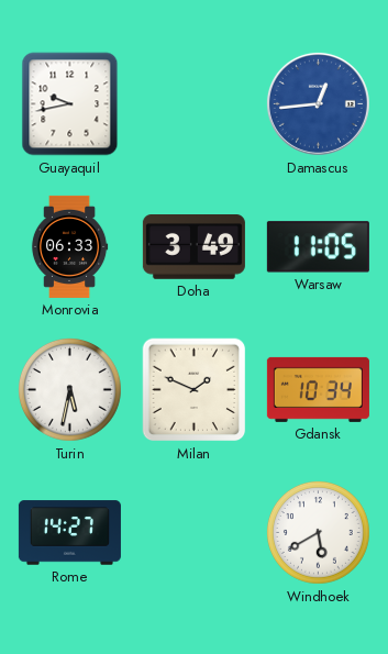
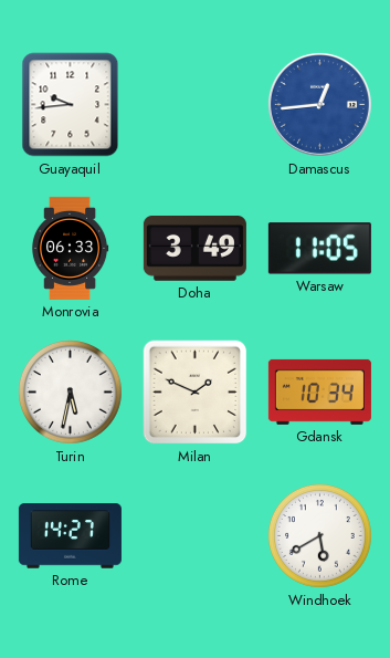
Guayaquil: 9:43 -> 9:44 (71, 105)
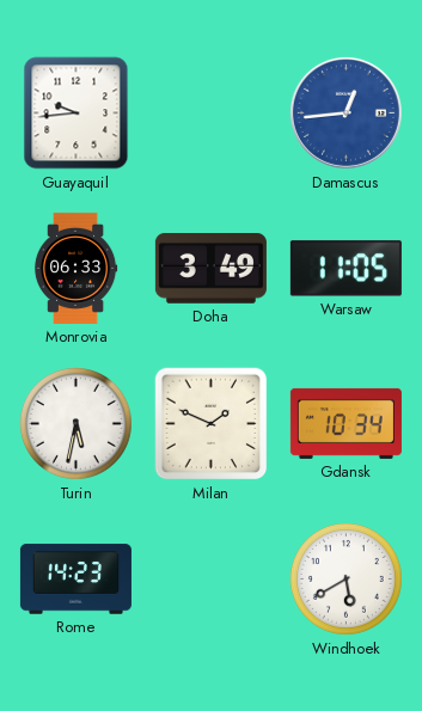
Rome: 14:27 -> 14:23 (75, 580)
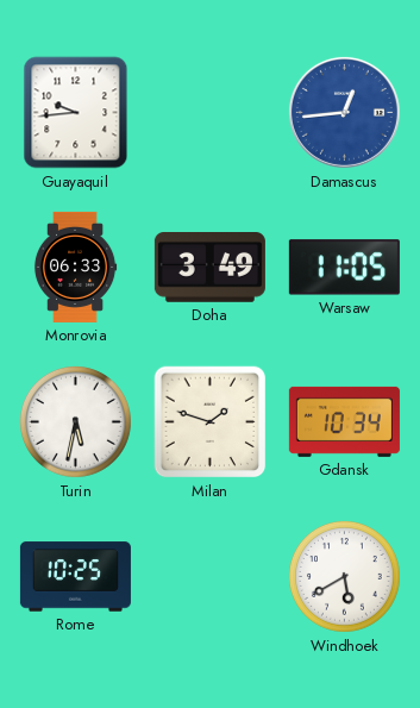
Milan: 1:49 -> 1:48 (211, 422)
Rome: 14:23 -> 10:25 (75, 577)
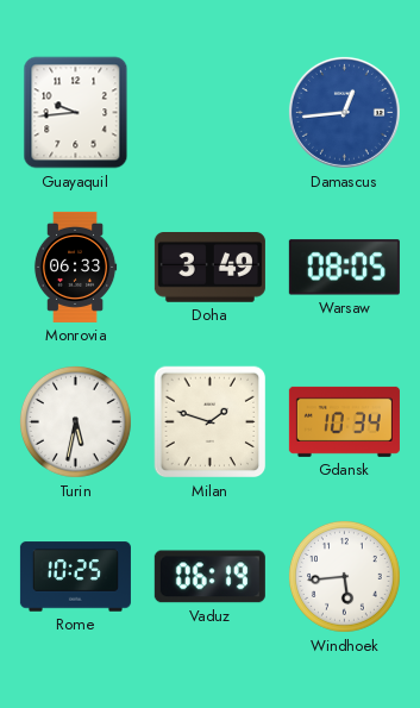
Warsaw: 11:05 -> 08:05 (344, 268)
Vaduz: none -> 06:19 (209, 577)
Windhoek: 5:40 -> 5:44 (344, 576)
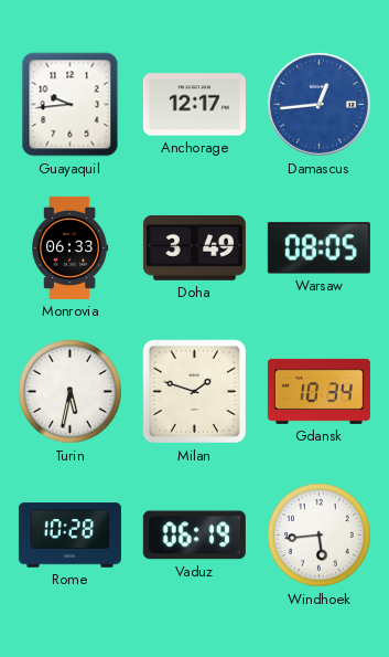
Anchorage: none -> 12:17 (194, 105)
Rome: 10:25 -> 10:28 (69, 536)
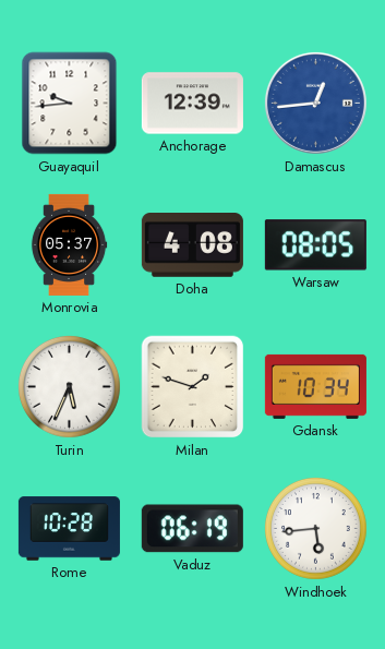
Anchorage: 12:17 -> 12:39 (192, 104)
Monrovia: 06:33 -> 05:37 (69, 244)
Doha: 3:49 -> 4:08 (192, 245)
Turin: 5:32 -> 5:34 (69, 386)
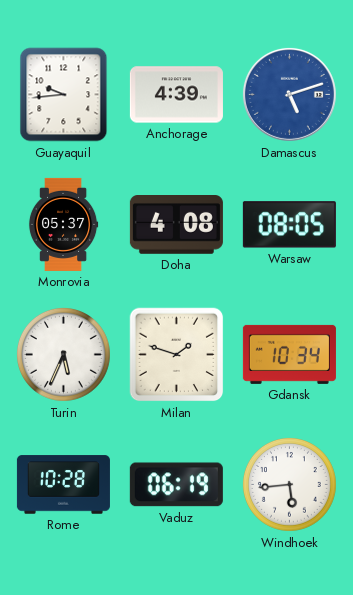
Anchorage: 12:39 -> 4:39 (176, 95)
Damascus: 12:44 -> 5:12 (289, 94)
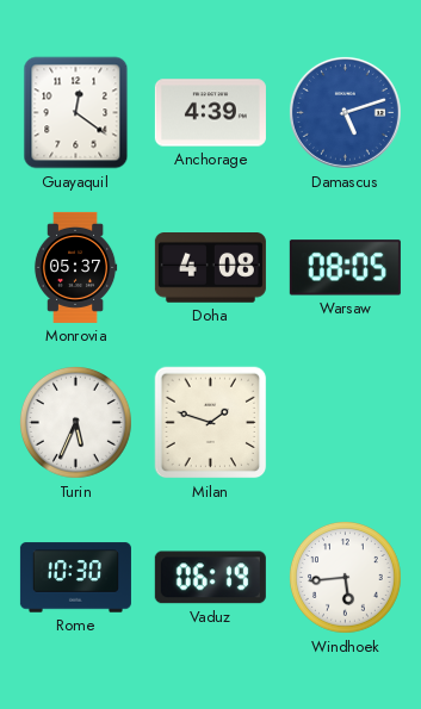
Guayaquil: 9:44 -> 12:21 (76, 113)
Gdansk: 10:34 -> none (289, 354)
Rome: 10:28 -> 10:30 (75, 578)
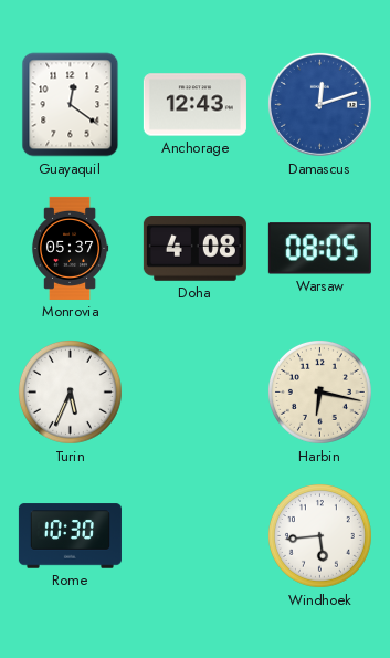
Anchorage: 4:39 -> 12:43 (194, 105)
Damascus: 5:12 -> 12:12 (319, 104)
Milan: 1:48 -> none (211, 423)
Harbin: none -> 6:17 (319, 391)
Vaduz: 06:19 -> none (210, 578)
